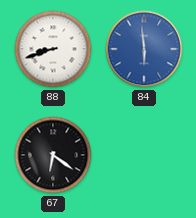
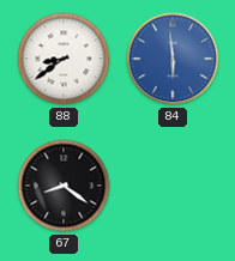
88: 8:42 -> 8:39 (64, 59)
67: 6:21 -> 8:21 (64, 186)
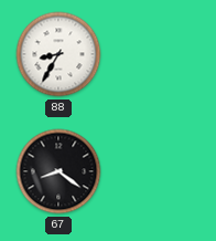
88: 8:39 -> 8:35 (58, 54)
84: 5:59 -> none (173, 59)
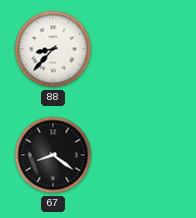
88: 8:35 -> 8:37 (53, 49)
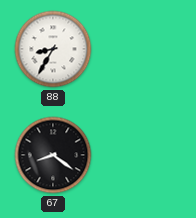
88: 8:37 -> 8:35 (53, 49)
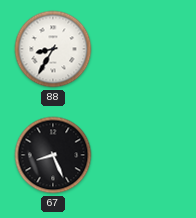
67: 8:21 -> 8:26 (53, 155)
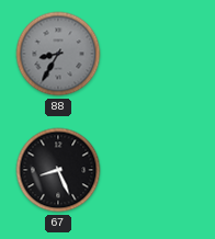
88 dial: white -> grey (58, 54)
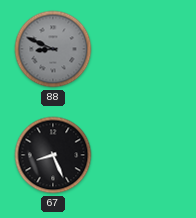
88: 8:35 -> 8:49 (53, 49)
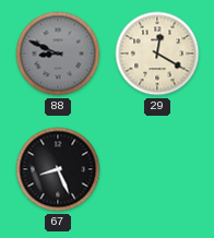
29: none -> 12:20 (157, 53)
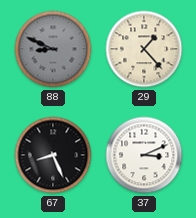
29: 12:20 -> 1:23 (144, 49)
37: none -> 3:11 (144, 155)
